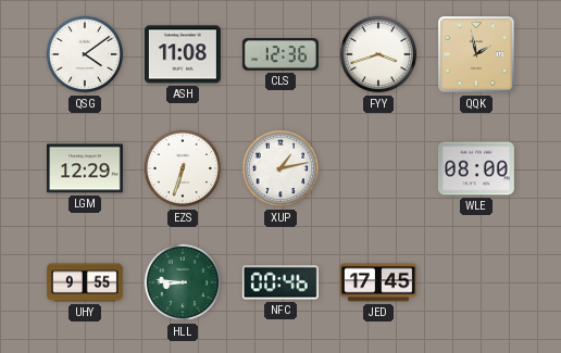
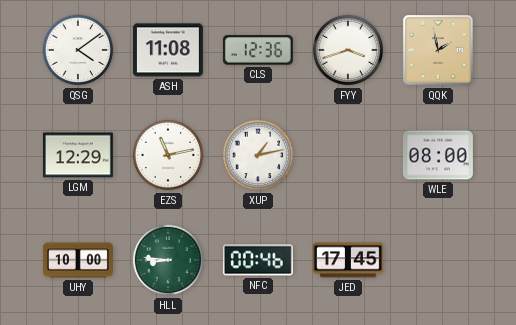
EZS: 6:33 -> 11:13 (168, 155)
UHY: 9:55 -> 10:00 (78, 260)
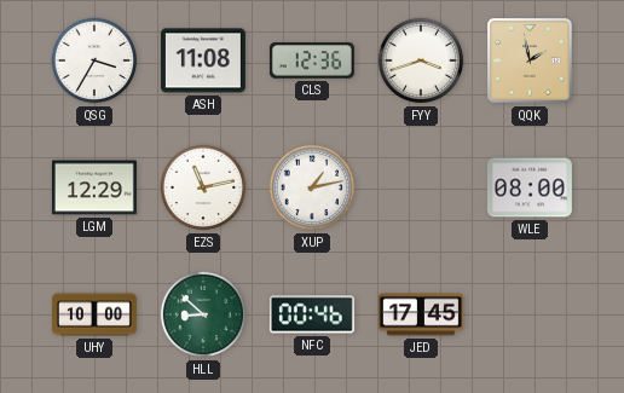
QSG: 4:09 -> 3:35 (94, 60)
HLL: 8:46 -> 8:52 (203, 314)
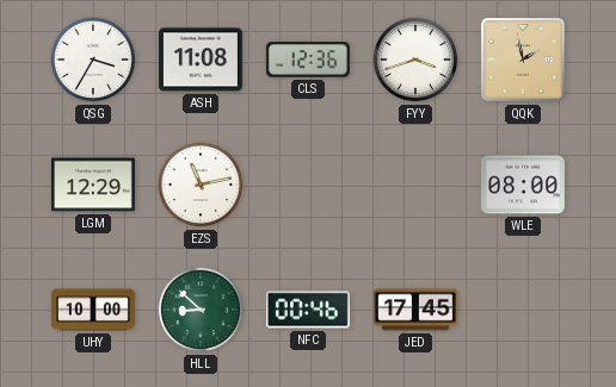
XUP: 1:13 -> none (312, 187)
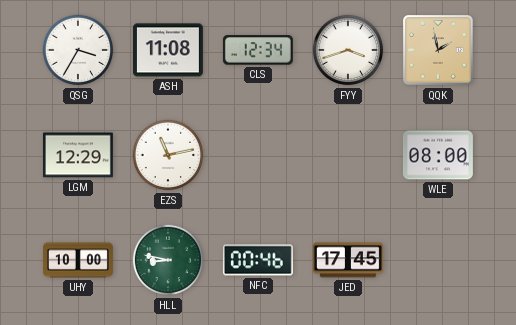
CLS: 12:36 -> 12:34 (258, 50)
HLL: 8:52 -> 8:47 (168, 260)
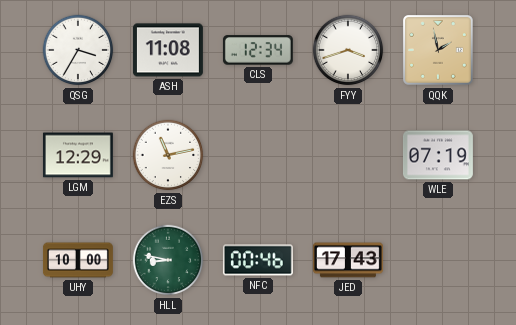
WLE: 08:00 -> 07:19 (438, 155)
JED: 17:45 -> 17:43 (348, 260)
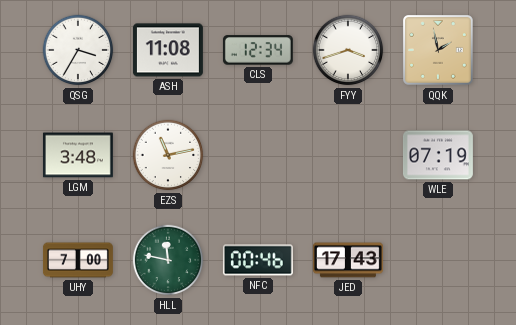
LGM: 12:29 -> 3:48 (78, 155)
UHY: 10:00 -> 7:00 (78, 260)
HLL: 8:47 -> 11:47 (168, 260)
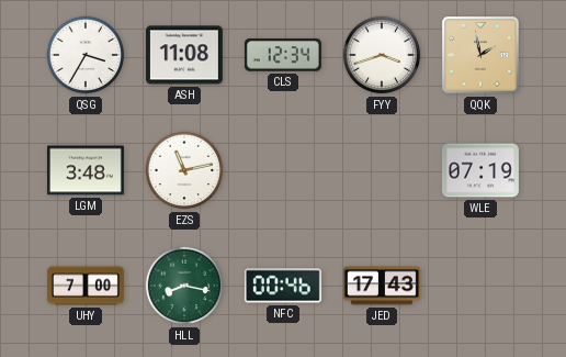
HLL: 11:47 -> 8:17 (184, 286)
